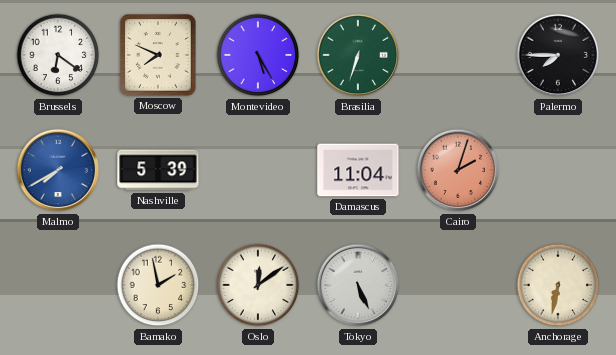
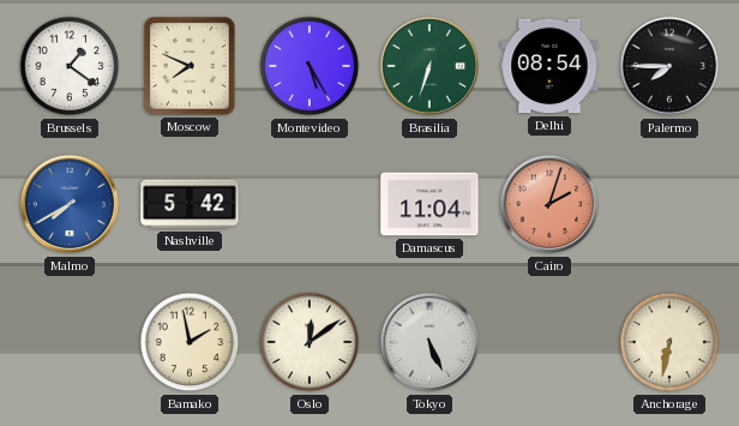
Brussels: 6:21 -> 1:21 (70, 66)
Delhi: none -> 08:54 (549, 66)
Nashville: 5:39 -> 5:42 (190, 204)
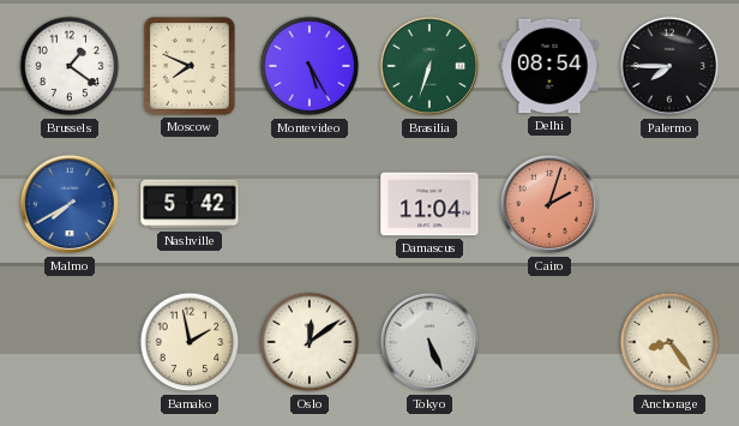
Anchorage: 6:32 -> 8:24 (669, 342)
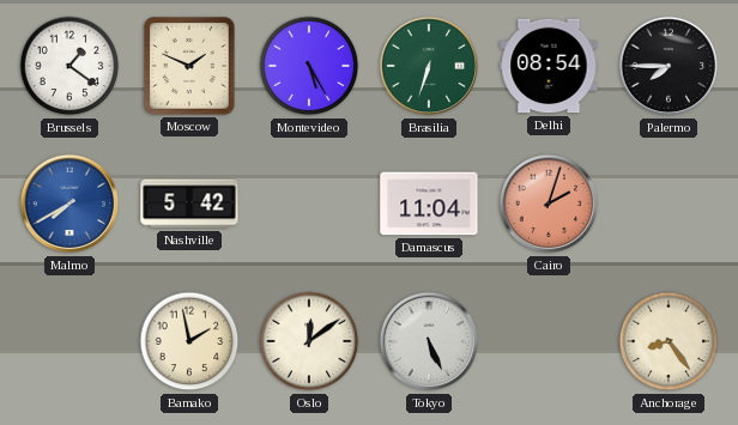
Moscow: 7:49 -> 1:49 (189, 66)
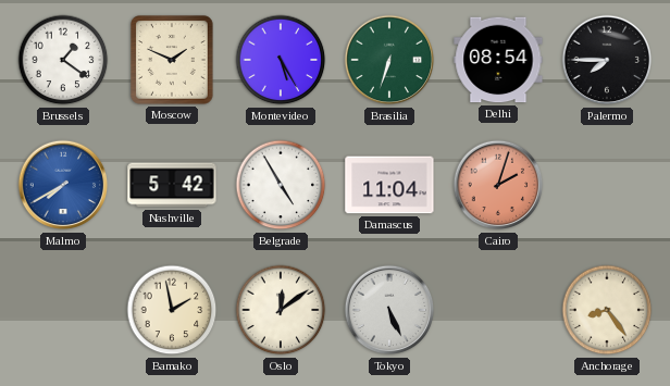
Belgrade: none -> 4:55 (281, 185)
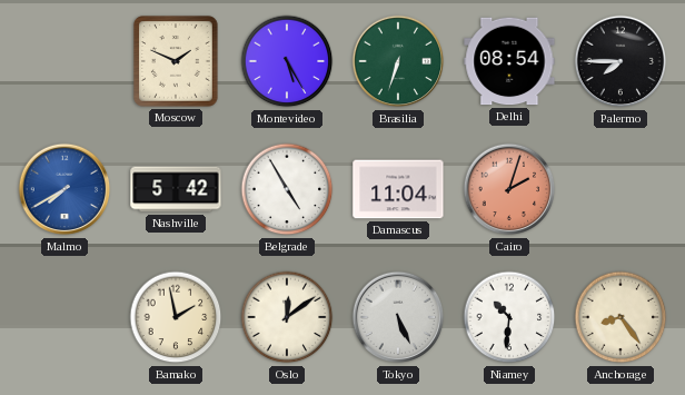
Brussels: 1:21 -> none (63, 60)
Niamey: none -> 10:31 (509, 317)
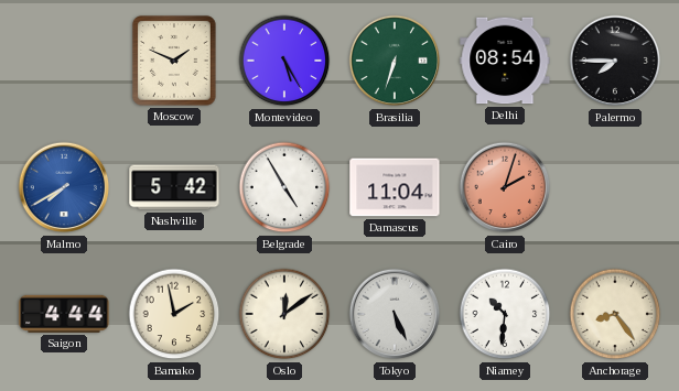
Saigon: none -> 4:44 (64, 314)
